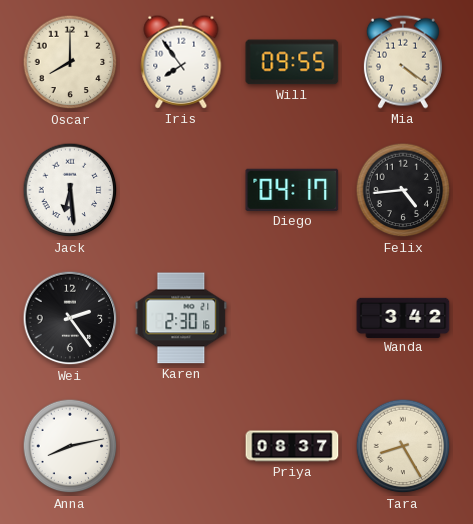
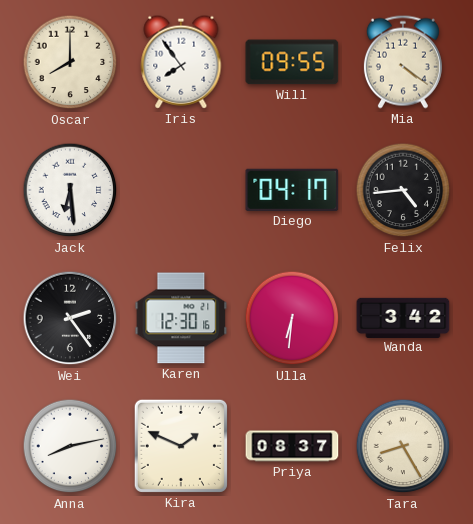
Karen: 2:30 -> 12:30 (181, 318)
Ulla: none -> 6:31 (292, 318)
Kira: none -> 1:49 (181, 446)
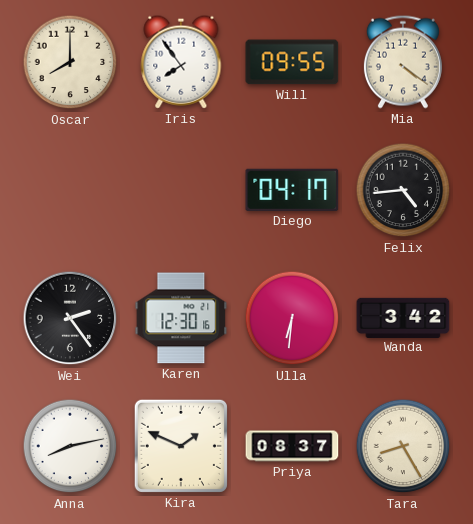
Jack: 6:29 -> none (70, 190)
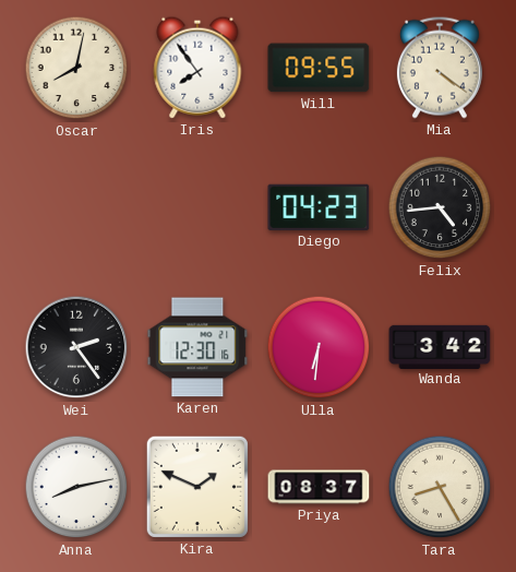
Oscar: 8:00 -> 8:02 (76, 68)
Diego: 04:17 -> 04:23 (319, 207)
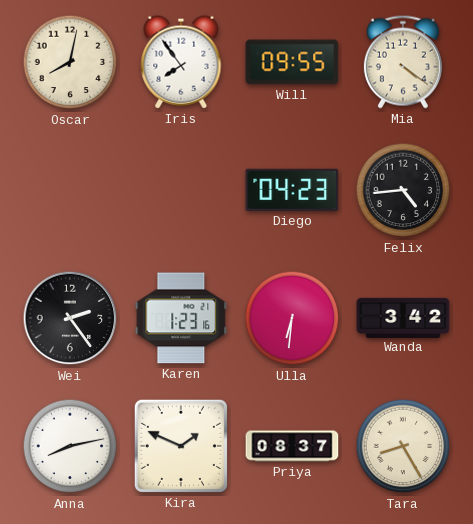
Karen: 12:30 -> 1:23 (181, 318)
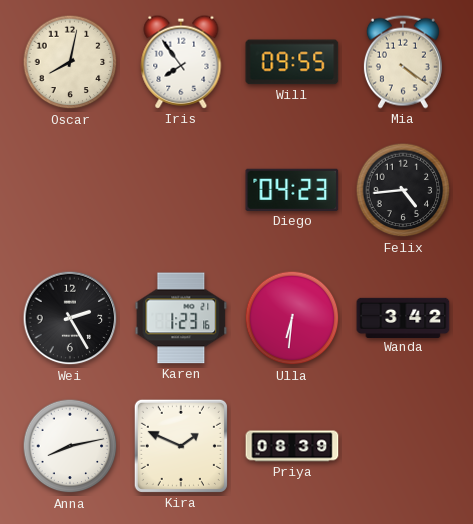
Wei: 2:24 -> 2:25 (70, 318)
Priya: 08:37 -> 08:39 (292, 446)
Tara: 8:25 -> none (403, 446)
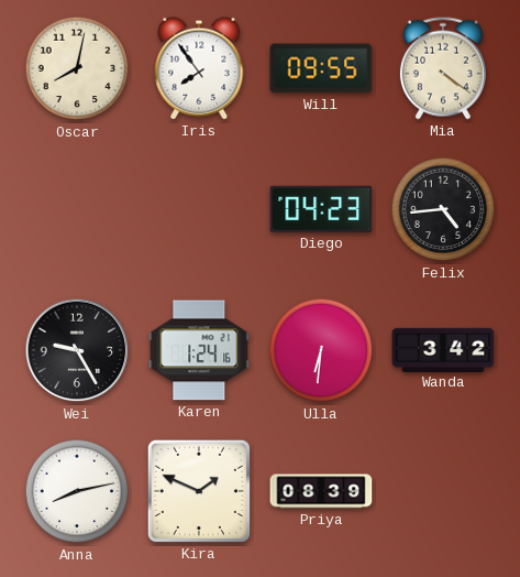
Wei: 2:25 -> 9:25 (77, 350)
Karen: 1:23 -> 1:24 (199, 350)
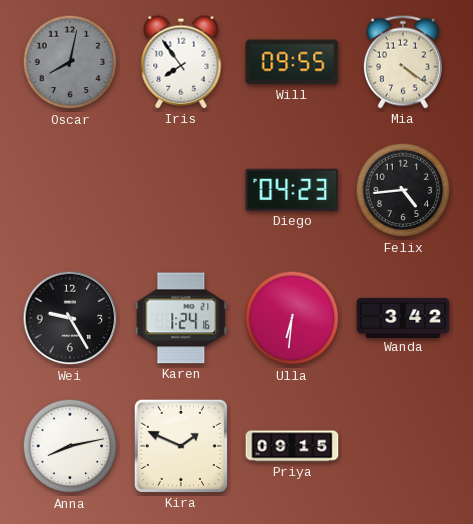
Oscar dial: cream -> grey (70, 62)
Priya: 08:39 -> 09:15 (292, 446)
